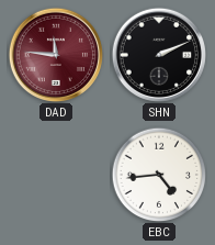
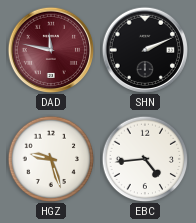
DAD: 11:46 -> 11:47 (50, 49)
HGZ: none -> 9:27 (51, 159)
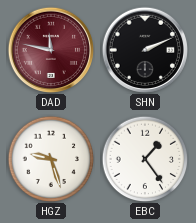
EBC: 4:44 -> 1:24 (145, 159)
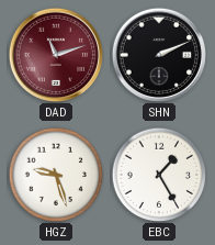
DAD: 11:47 -> 11:12 (55, 54)
EBC: 1:24 -> 1:25 (159, 175)
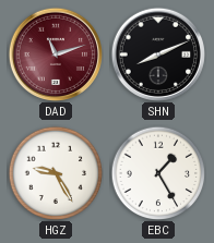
SHN: 2:11 -> 8:11 (157, 53)
HGZ: 9:27 -> 9:25 (56, 173)
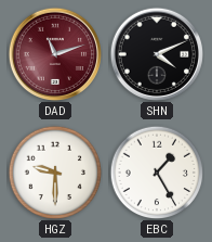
SHN: 8:11 -> 4:11 (156, 53)
HGZ: 9:25 -> 9:30 (55, 173)
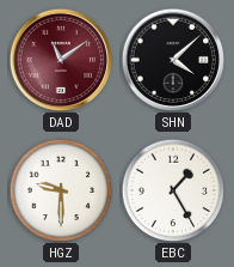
DAD: 11:12 -> 11:09 (60, 59)
SHN: 4:11 -> 4:08 (172, 59)
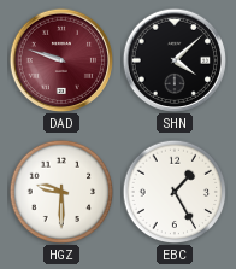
DAD: 11:09 -> 9:48 (60, 59)
